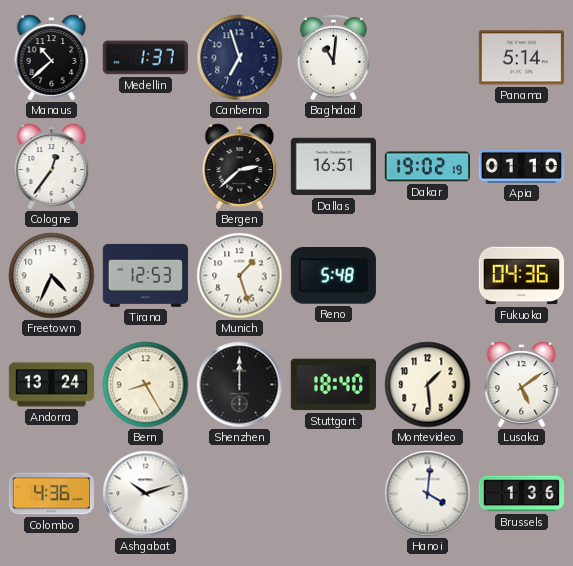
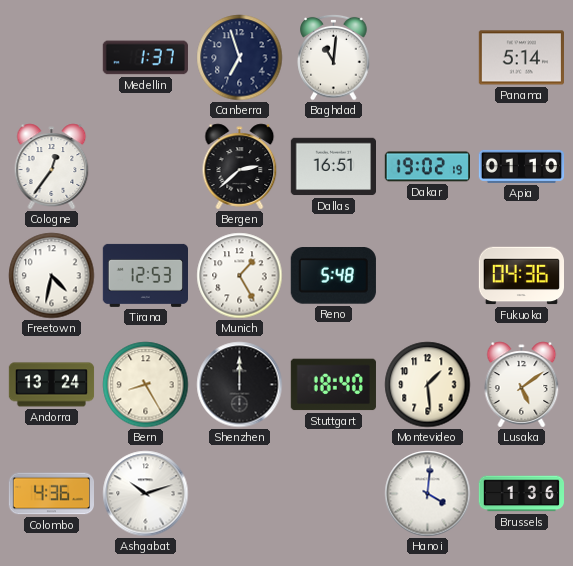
Manaus: 10:38 -> none (52, 58)
Freetown: 4:34 -> 4:32 (52, 276)
Munich: 1:27 -> 1:25 (240, 276)
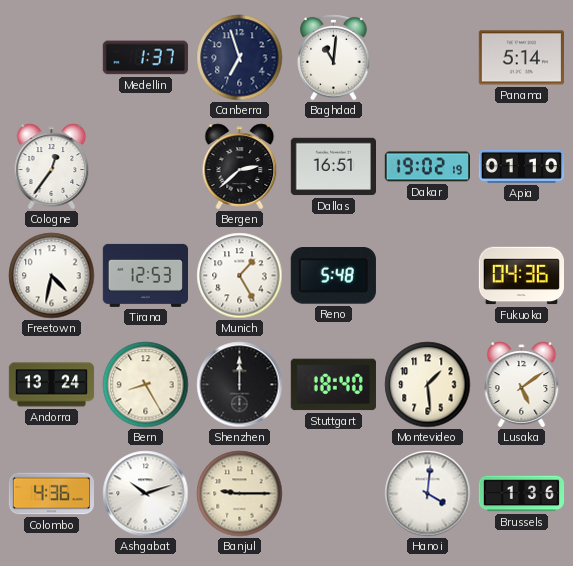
Banjul: none -> 9:15 (240, 494)
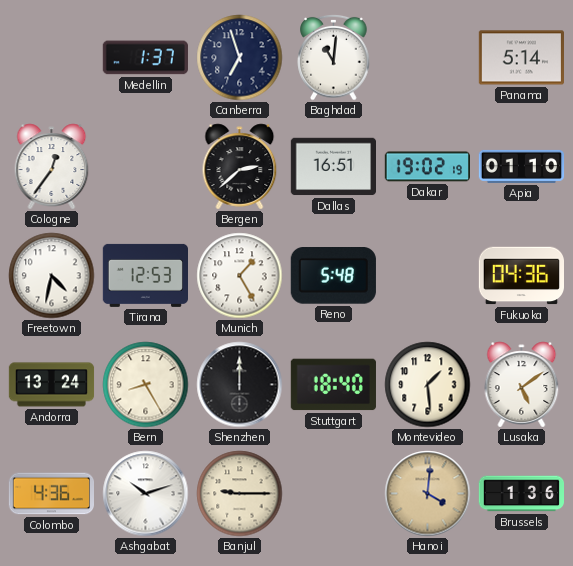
Hanoi dial: white -> champagne (428, 494)
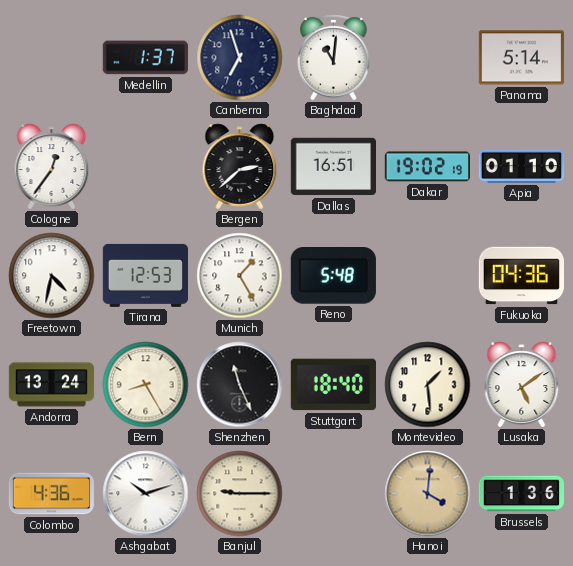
Shenzhen: 12:00 -> 11:26 (240, 385)
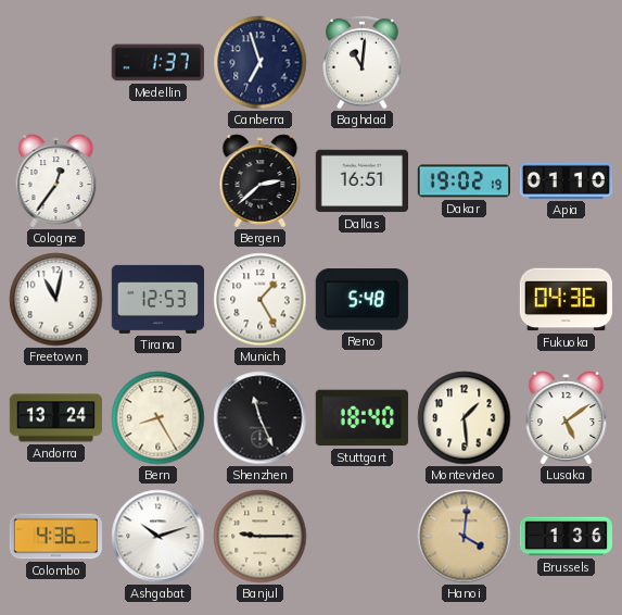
Panama: 5:14 -> none (521, 58)
Freetown: 4:32 -> 11:02 (56, 300)
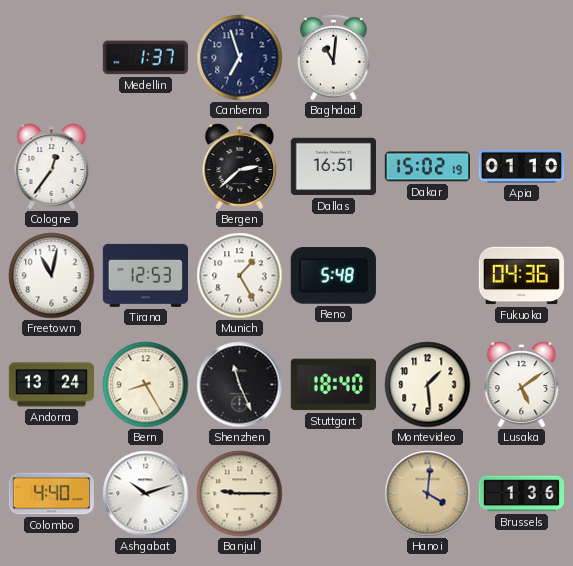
Dakar: 19:02 -> 15:02 (427, 167)
Colombo: 4:36 -> 4:40 (51, 494)
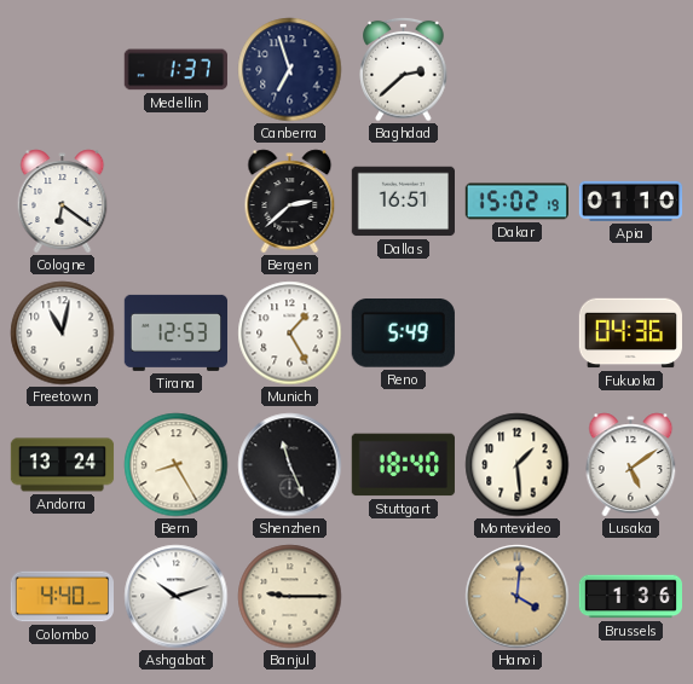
Baghdad: 11:01 -> 2:38 (404, 69)
Cologne: 12:36 -> 6:21 (63, 202)
Reno: 5:48 -> 5:49 (403, 334)
